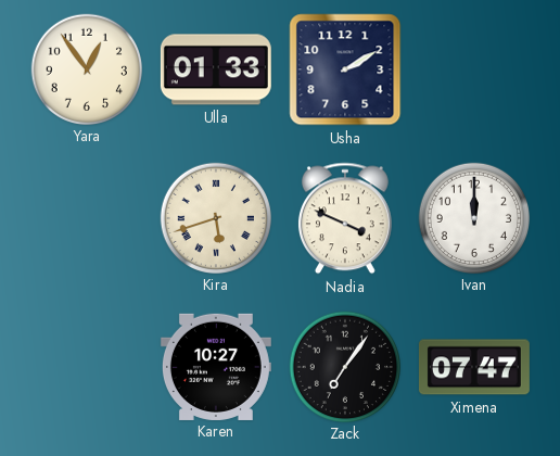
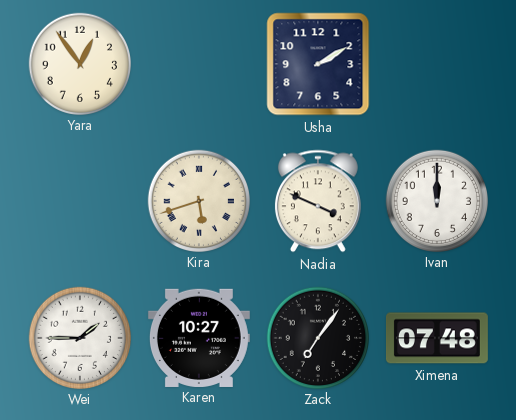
Ulla: 01:33 -> none (216, 69)
Wei: none -> 1:45 (79, 337)
Ximena: 07:47 -> 07:48 (437, 338)
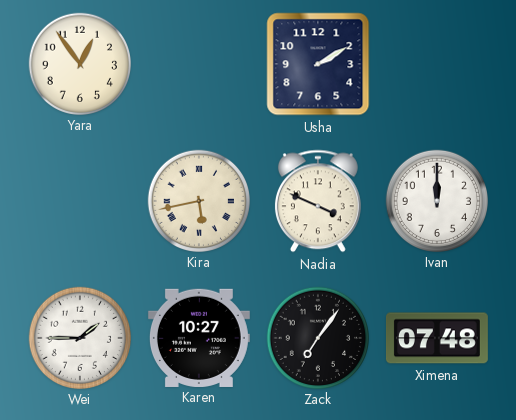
Kira: 5:42 -> 5:43 (198, 200)
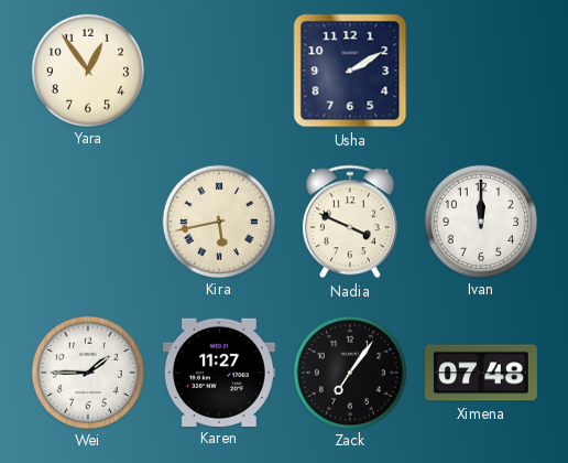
Karen: 10:27 -> 11:27 (219, 372)
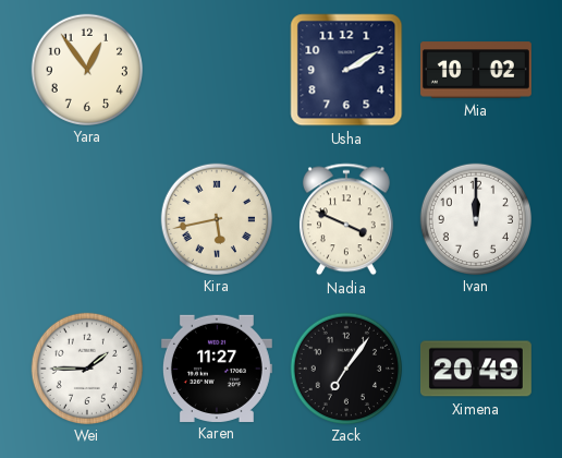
Mia: none -> 10:02 (476, 70)
Ximena: 07:48 -> 20:49 (476, 369)
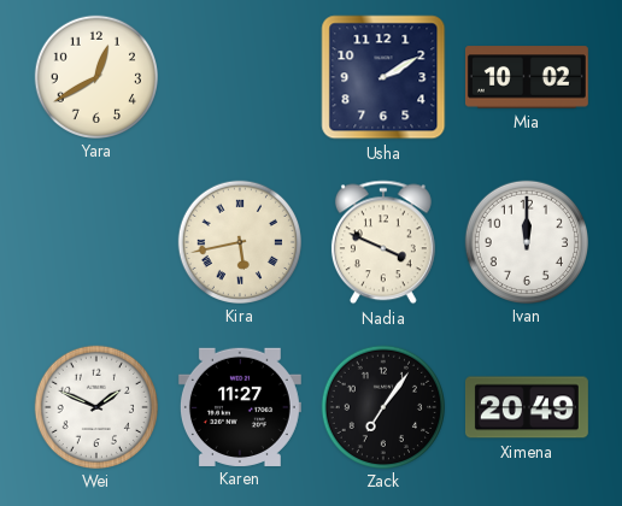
Yara: 12:54 -> 12:40 (95, 76)
Wei: 1:45 -> 1:49 (95, 406)
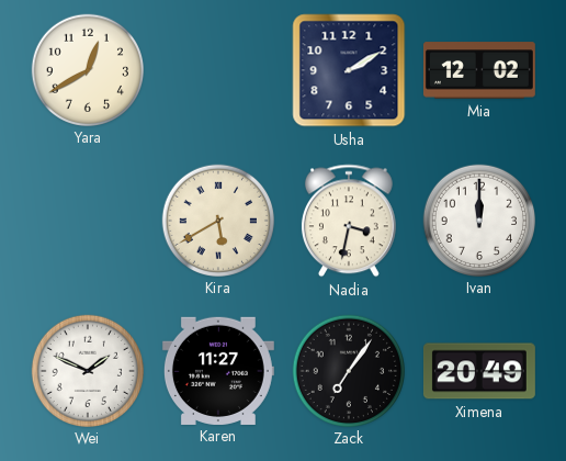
Mia: 10:02 -> 12:02 (479, 70)
Kira: 5:43 -> 5:40 (217, 220)
Nadia: 3:49 -> 3:32 (349, 221)
